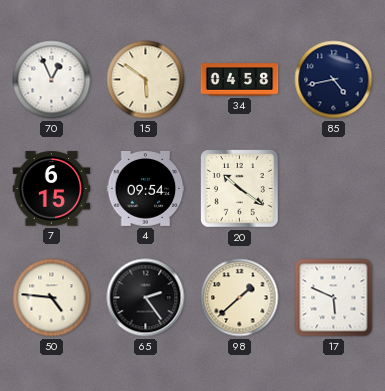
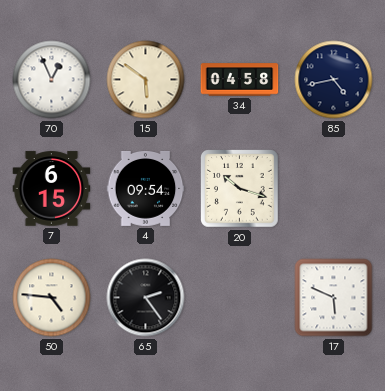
20: 10:21 -> 10:18 (240, 189)
98: 1:38 -> none (240, 298)
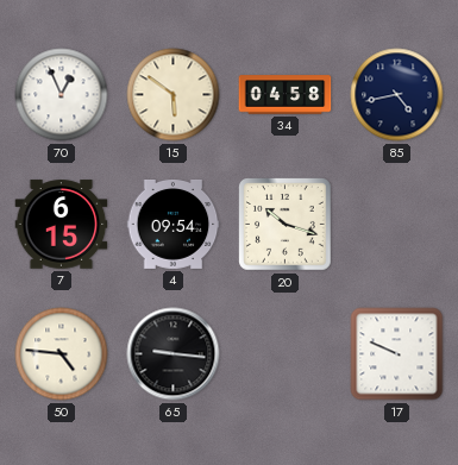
65: 2:24 -> 9:16 (174, 354)
17: 5:49 -> 9:49 (397, 354)
